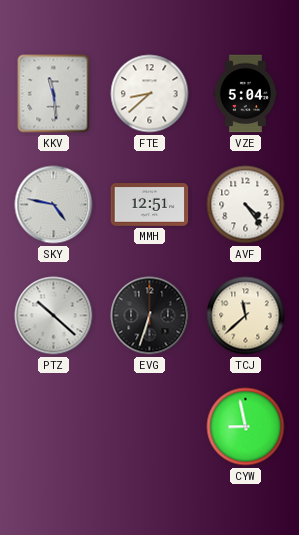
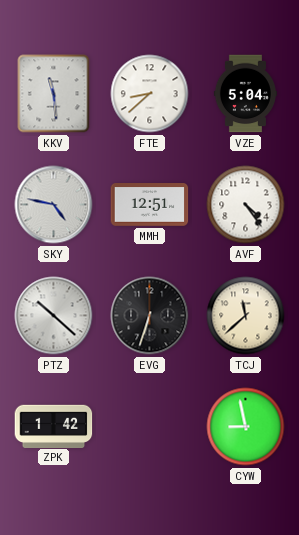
ZPK: none -> 1:42 (54, 426)
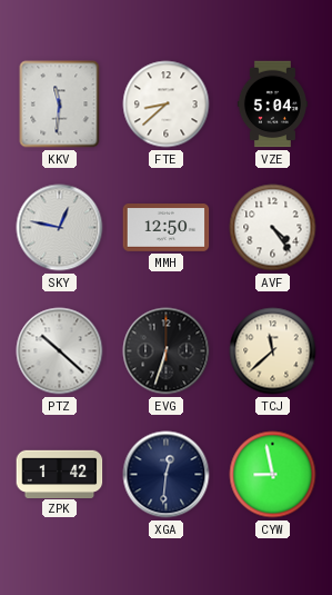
KKV: 11:29 -> 11:31 (60, 105)
SKY: 4:47 -> 12:47 (60, 228)
MMH: 12:51 -> 12:50 (167, 228)
XGA: none -> 12:31 (167, 475)
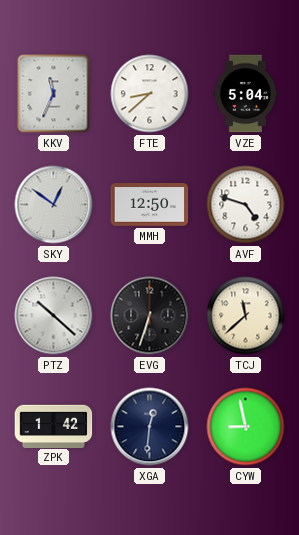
KKV: 11:31 -> 11:34 (54, 94)
SKY: 12:47 -> 12:51 (54, 205)
AVF: 4:24 -> 4:48 (246, 205)
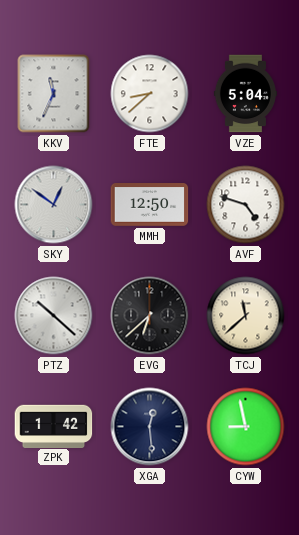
EVG: 6:33 -> 6:38 (150, 316)
XGA: 12:31 -> 12:29 (150, 427)
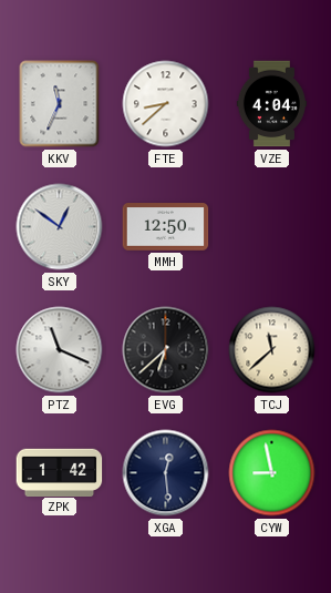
VZE: 5:04 -> 4:04 (271, 104)
AVF: 4:48 -> none (246, 205)
PTZ: 10:22 -> 11:19 (60, 350)
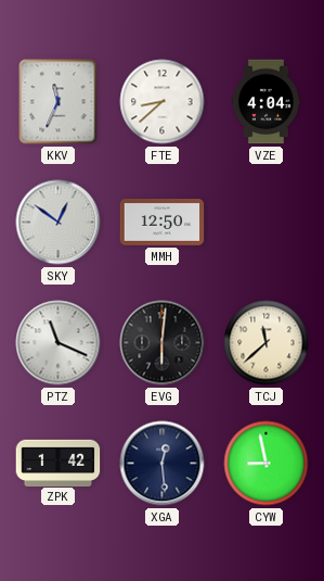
EVG: 6:38 -> 6:01 (163, 343)
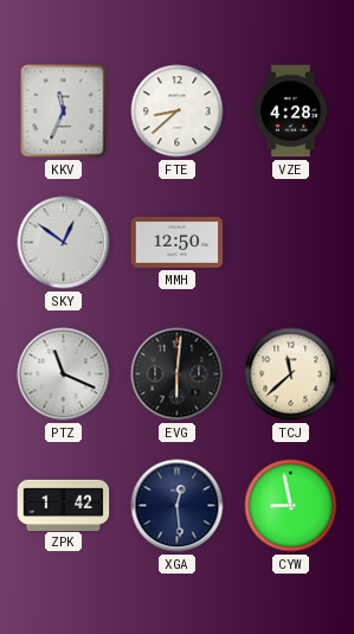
VZE: 4:04 -> 4:28 (290, 111)
